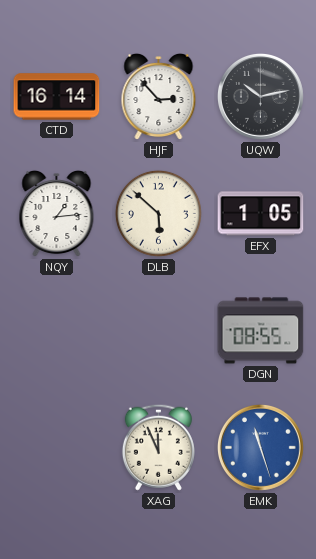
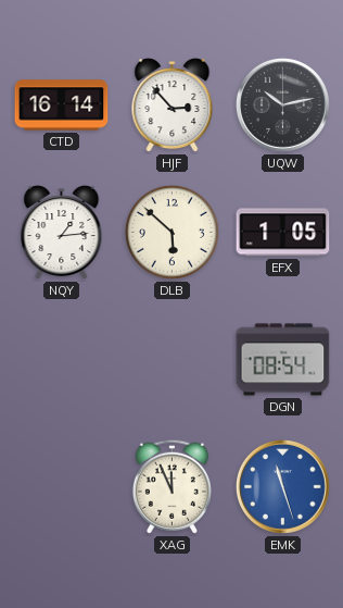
DGN: 08:55 -> 08:54 (283, 360)
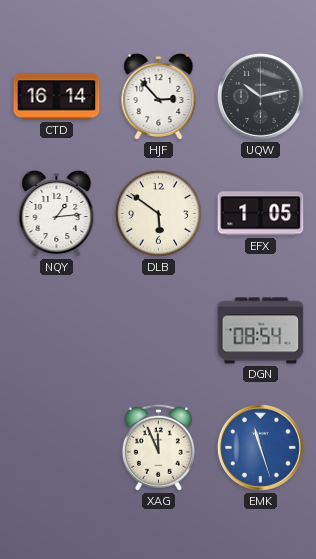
DLB: 5:52 -> 5:51 (158, 213)
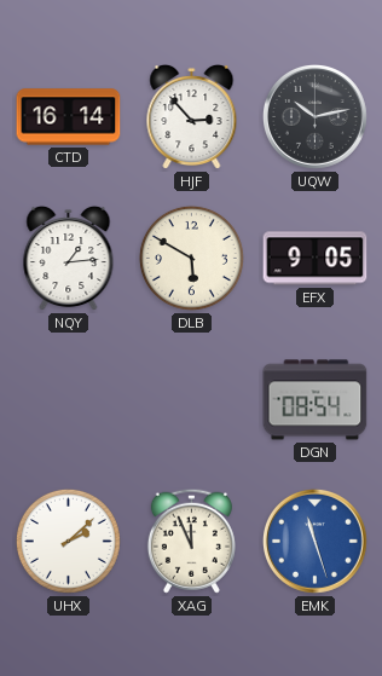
DLB: 5:51 -> 5:50 (191, 258)
EFX: 1:05 -> 9:05 (316, 259)
UHX: none -> 2:08 (68, 541)
